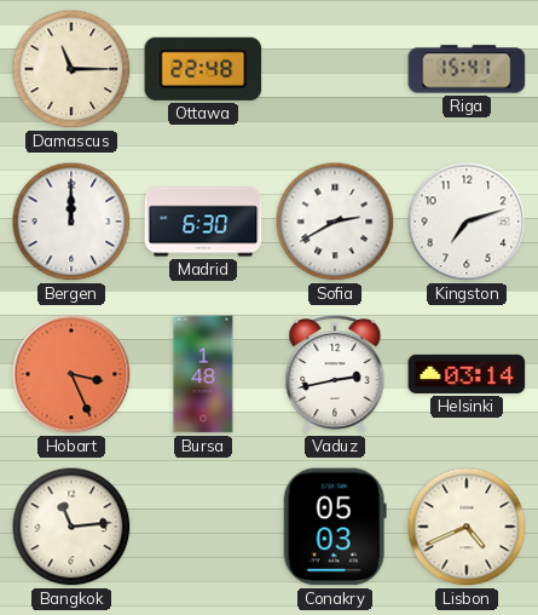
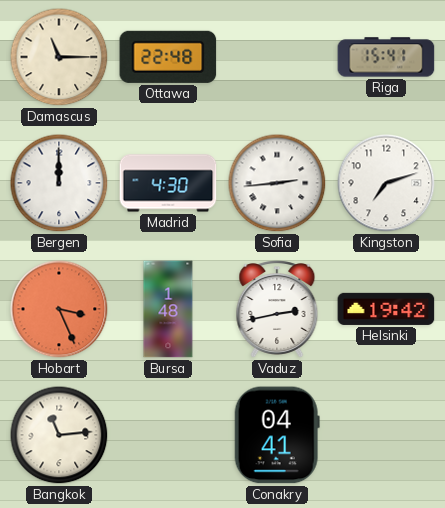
Madrid: 6:30 -> 4:30 (168, 183)
Sofia: 2:40 -> 2:44 (277, 183)
Helsinki: 03:14 -> 19:42 (386, 309)
Conakry: 05:03 -> 04:41 (277, 435)
Lisbon: 4:41 -> none (467, 527)
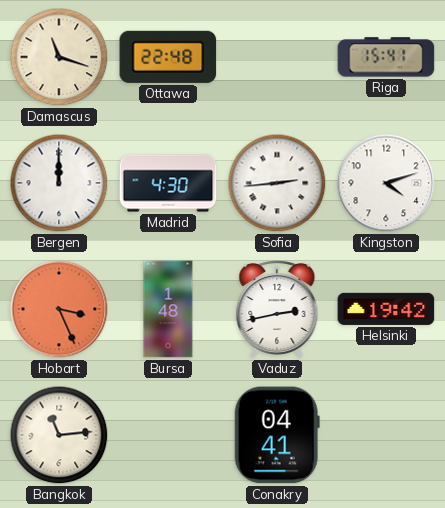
Damascus: 11:15 -> 11:18 (59, 57)
Kingston: 7:12 -> 4:12 (386, 183)
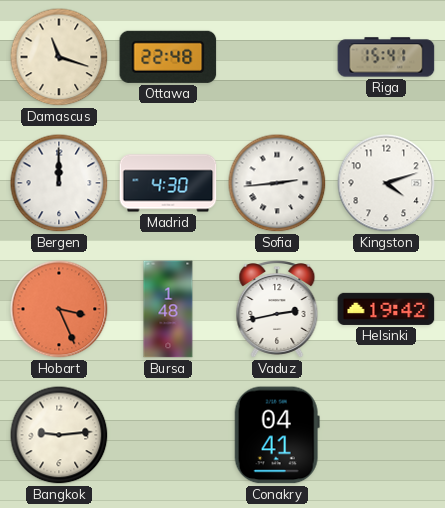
Bangkok: 11:14 -> 9:14 (59, 435)
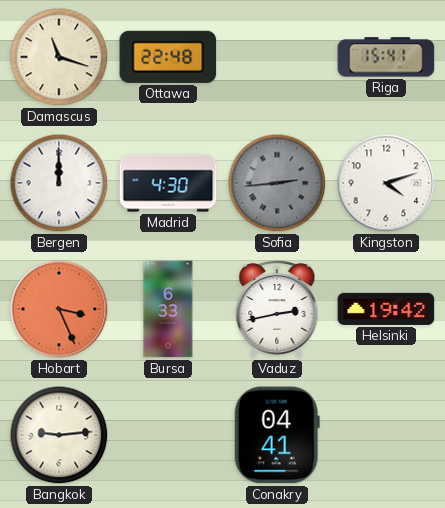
Sofia dial: white -> grey (277, 183)
Bursa: 1:48 -> 6:33 (168, 309)
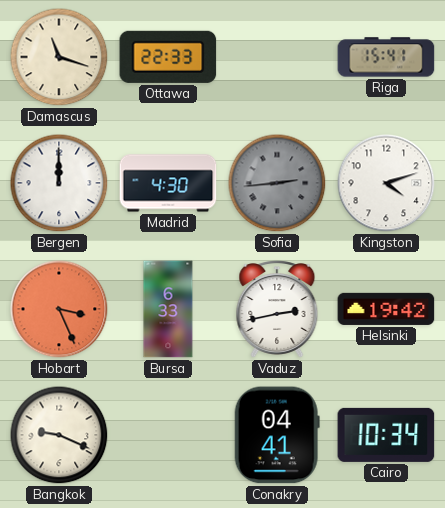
Ottawa: 22:48 -> 22:33 (168, 57)
Bangkok: 9:14 -> 9:19 (59, 435)
Cairo: none -> 10:34 (386, 435)
